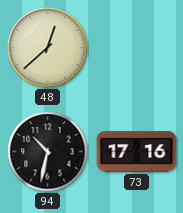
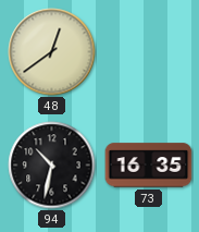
48: 12:38 -> 12:39 (52, 52)
73: 17:16 -> 16:35 (149, 166)
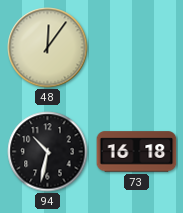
48: 12:39 -> 12:06 (48, 48)
73: 16:35 -> 16:18 (137, 152)
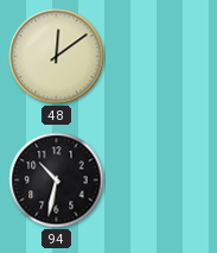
48: 12:06 -> 12:09 (57, 57)
73: 16:18 -> none (137, 152)
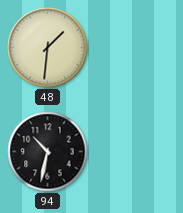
48: 12:09 -> 1:31 (48, 48)
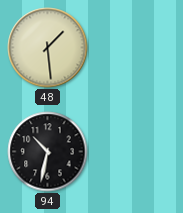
48: 1:31 -> 1:29 (48, 48)
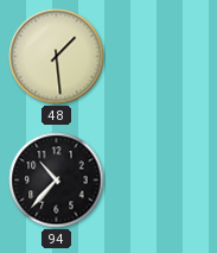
94: 10:32 -> 10:37 (57, 181)
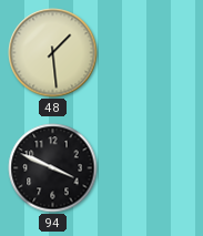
94: 10:37 -> 3:49 (53, 168)
